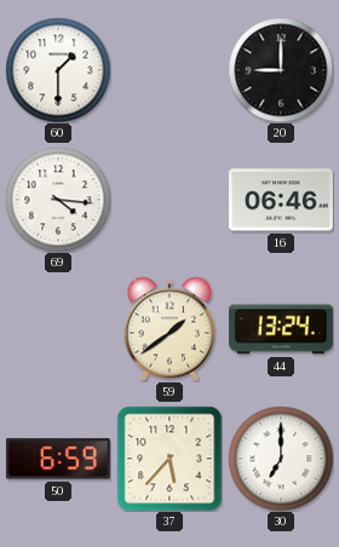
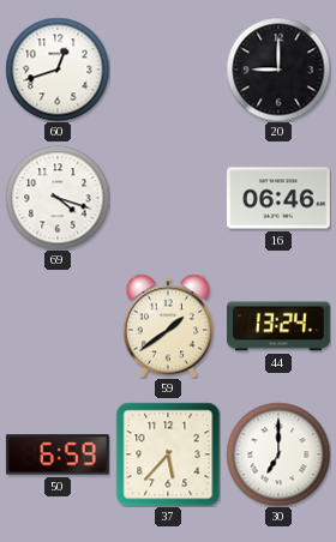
60: 1:30 -> 12:42 (58, 70)
69: 4:16 -> 4:18 (58, 198)
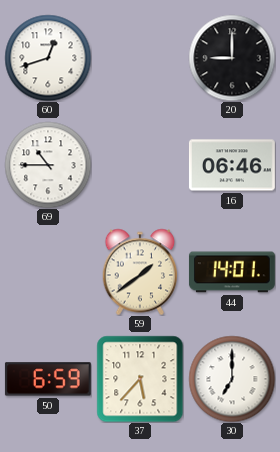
69: 4:18 -> 10:45 (48, 165)
44: 13:24 -> 14:01 (232, 272)
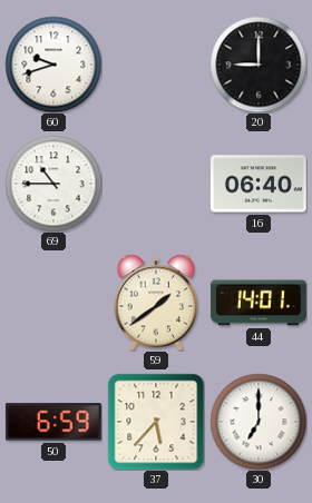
60: 12:42 -> 9:42 (53, 65)
16: 06:46 -> 06:40 (259, 184)
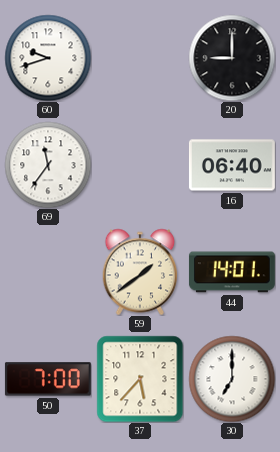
69: 10:45 -> 11:36 (48, 165)
50: 6:59 -> 7:00 (48, 379)
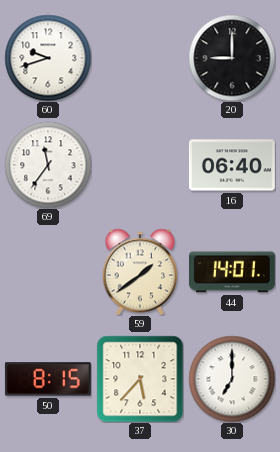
50: 7:00 -> 8:15 (48, 379)
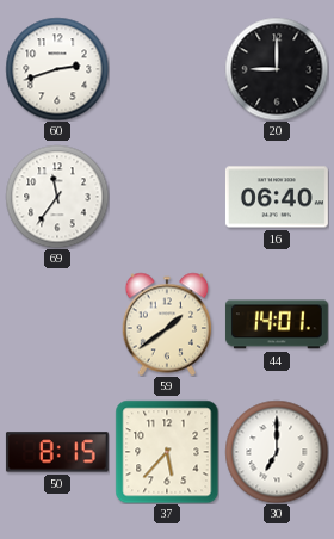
60: 9:42 -> 2:42 (57, 69)
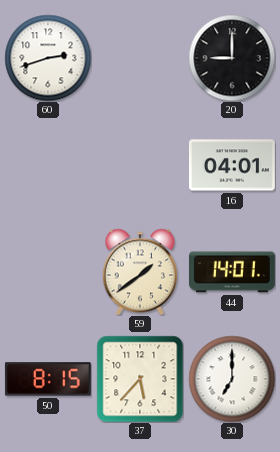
69: 11:36 -> none (57, 197)
16: 06:40 -> 04:01 (232, 165)
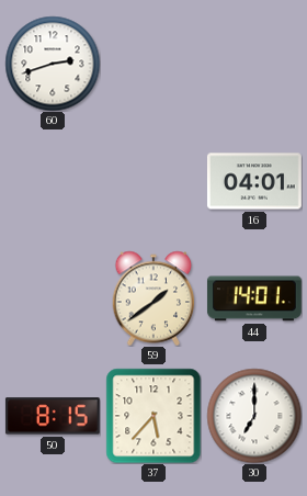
20: 9:00 -> none (232, 58)
